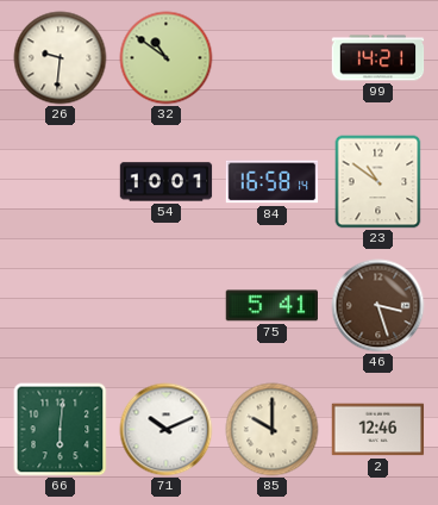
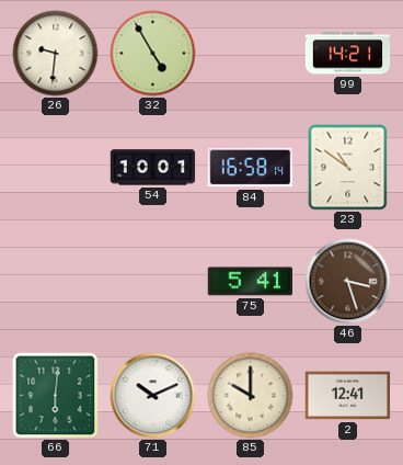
32: 10:51 -> 4:55 (153, 54)
2: 12:46 -> 12:41 (348, 396)
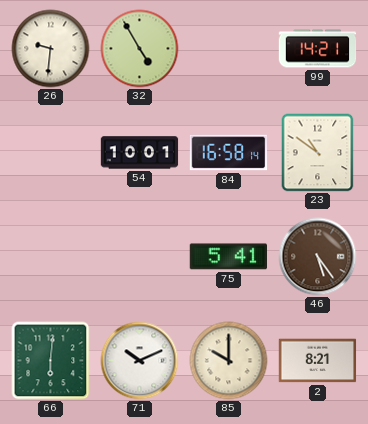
46: 3:27 -> 5:24 (318, 257)
2: 12:41 -> 8:21 (318, 361)
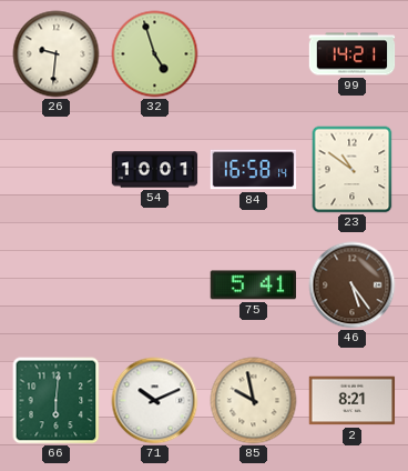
32: 4:55 -> 4:57 (155, 54)
85: 10:00 -> 9:58 (254, 401)
